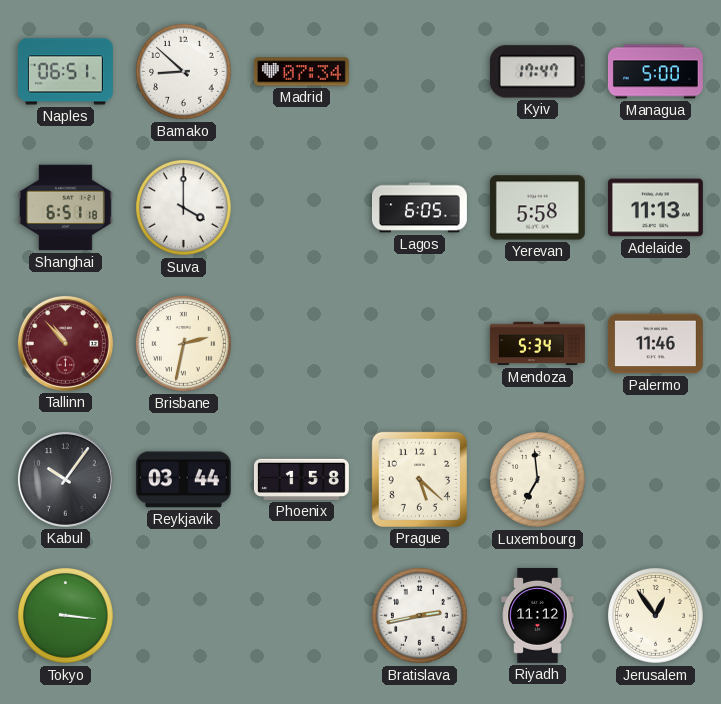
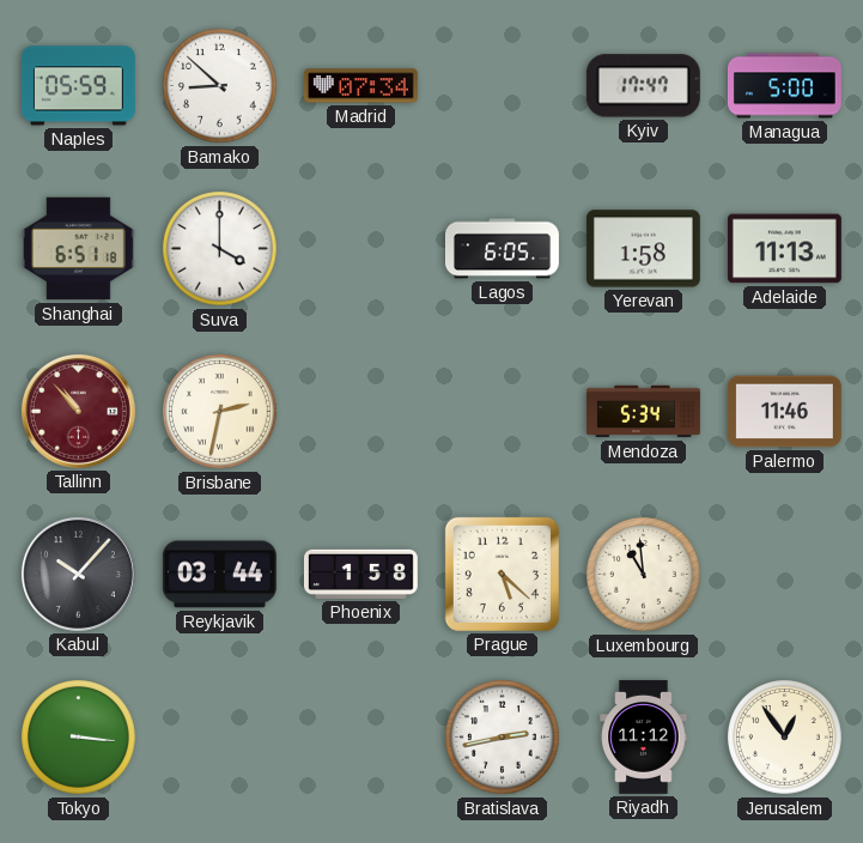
Naples: 06:51 -> 05:59 (78, 86)
Yerevan: 5:58 -> 1:58 (643, 249)
Kabul: 10:06 -> 10:07 (78, 574)
Luxembourg: 6:59 -> 10:59 (644, 575)
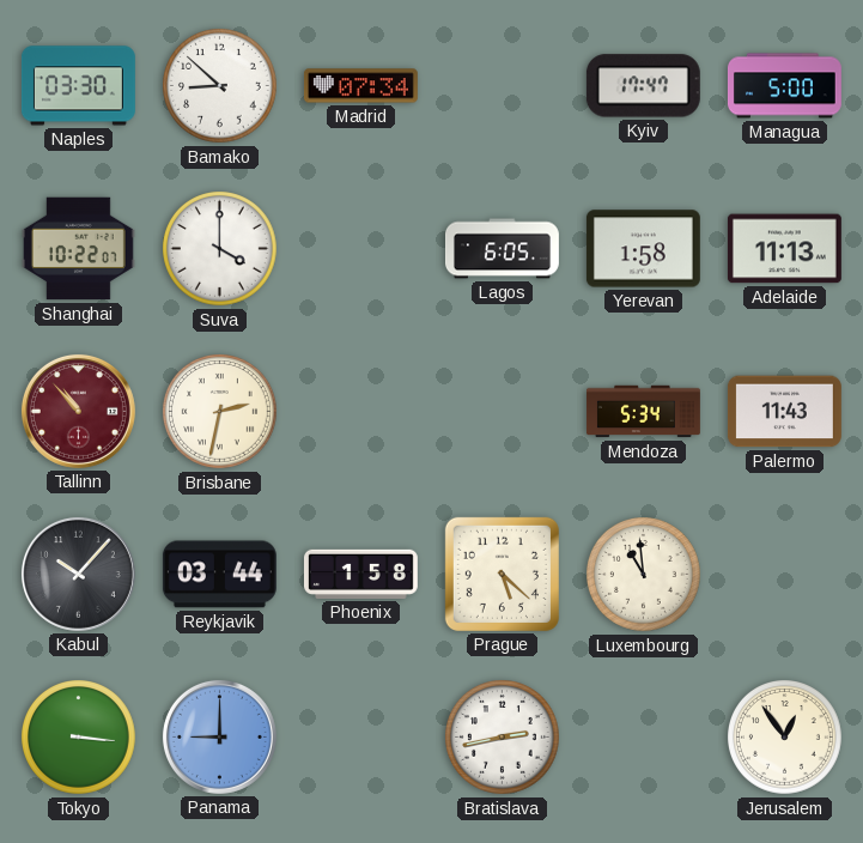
Naples: 05:59 -> 03:30 (78, 86)
Shanghai: 6:51 -> 10:22 (78, 249)
Palermo: 11:46 -> 11:43 (784, 412)
Panama: none -> 9:00 (219, 736)
Riyadh: 11:12 -> none (644, 736)
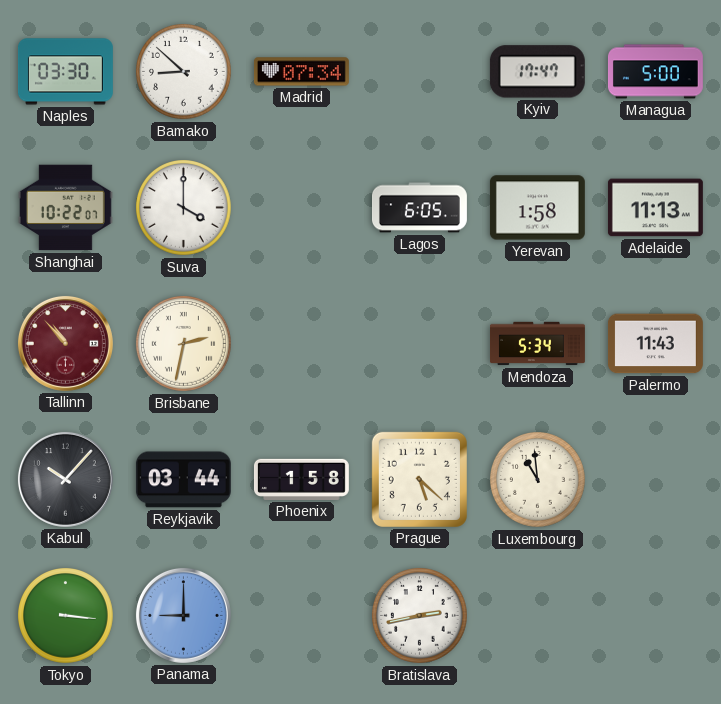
Jerusalem: 12:54 -> none (785, 738)
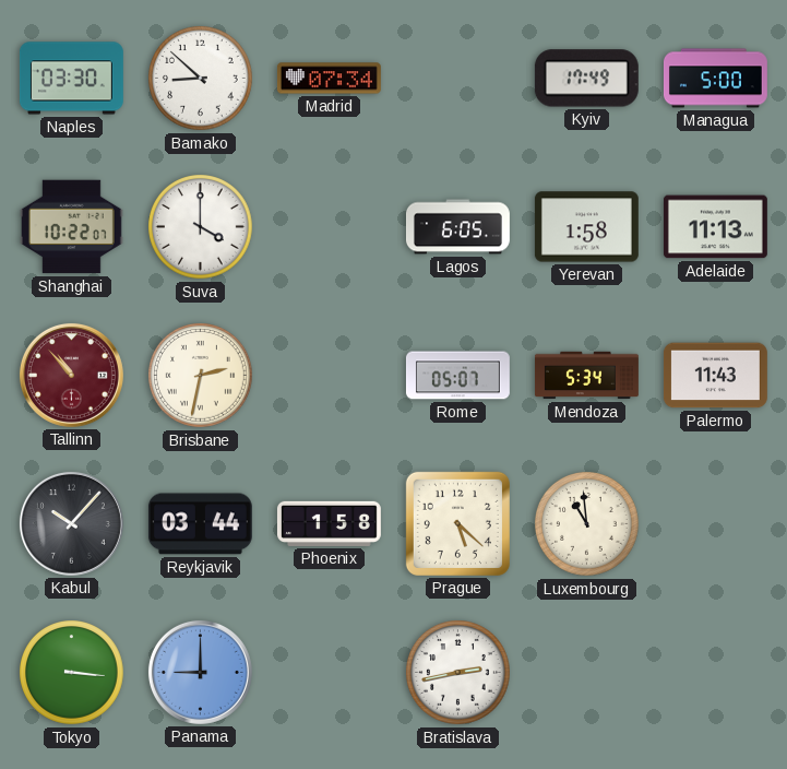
Kyiv: 17:47 -> 17:49 (586, 79)
Rome: none -> 05:07 (457, 376)
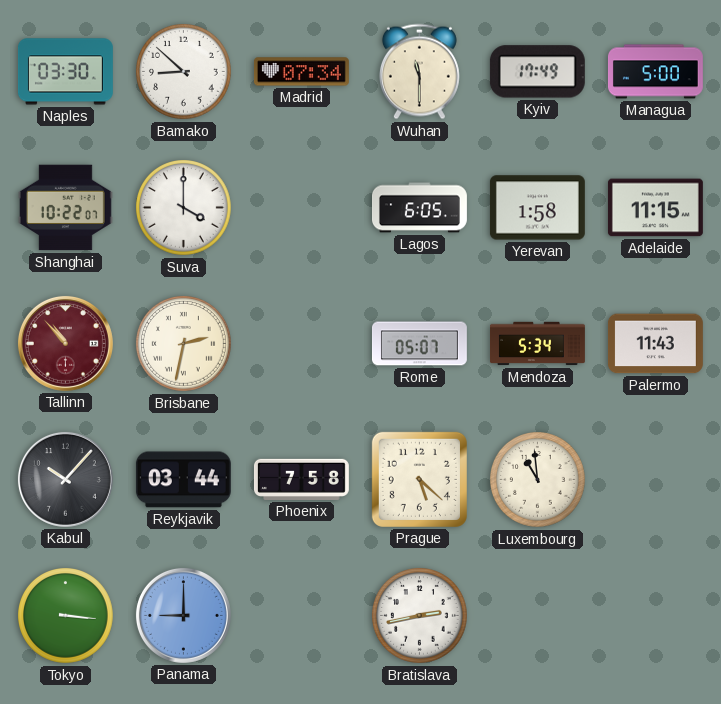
Wuhan: none -> 11:30 (419, 72)
Adelaide: 11:13 -> 11:15 (655, 208)
Phoenix: 1:58 -> 7:58 (301, 479)
